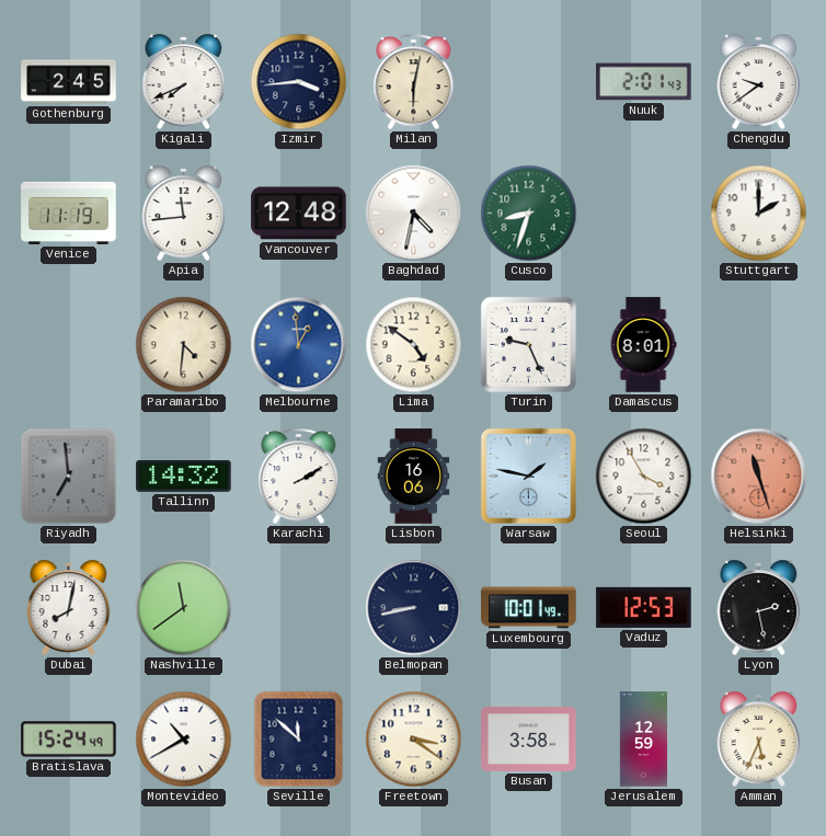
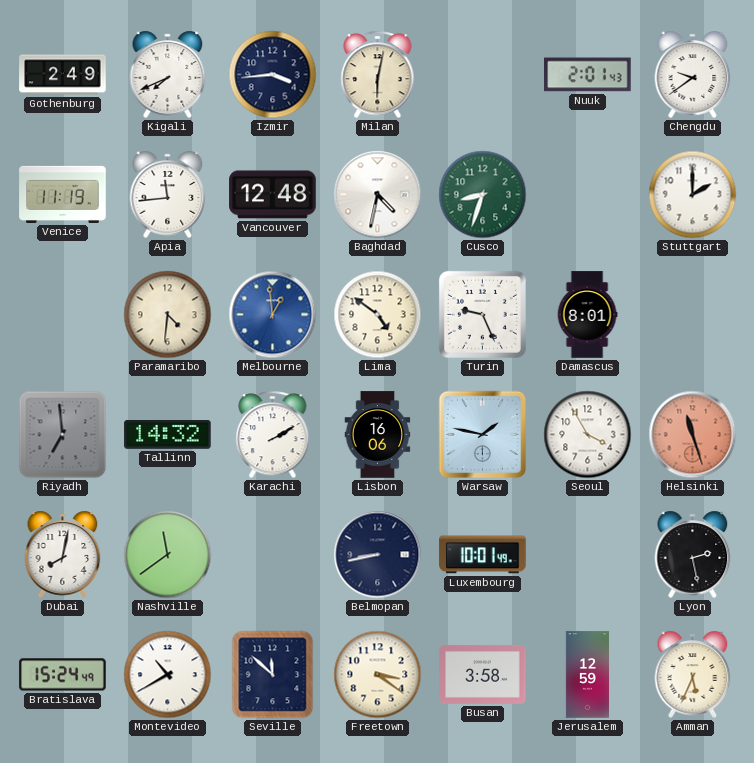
Gothenburg: 2:45 -> 2:49 (63, 75)
Vaduz: 12:53 -> none (644, 607)
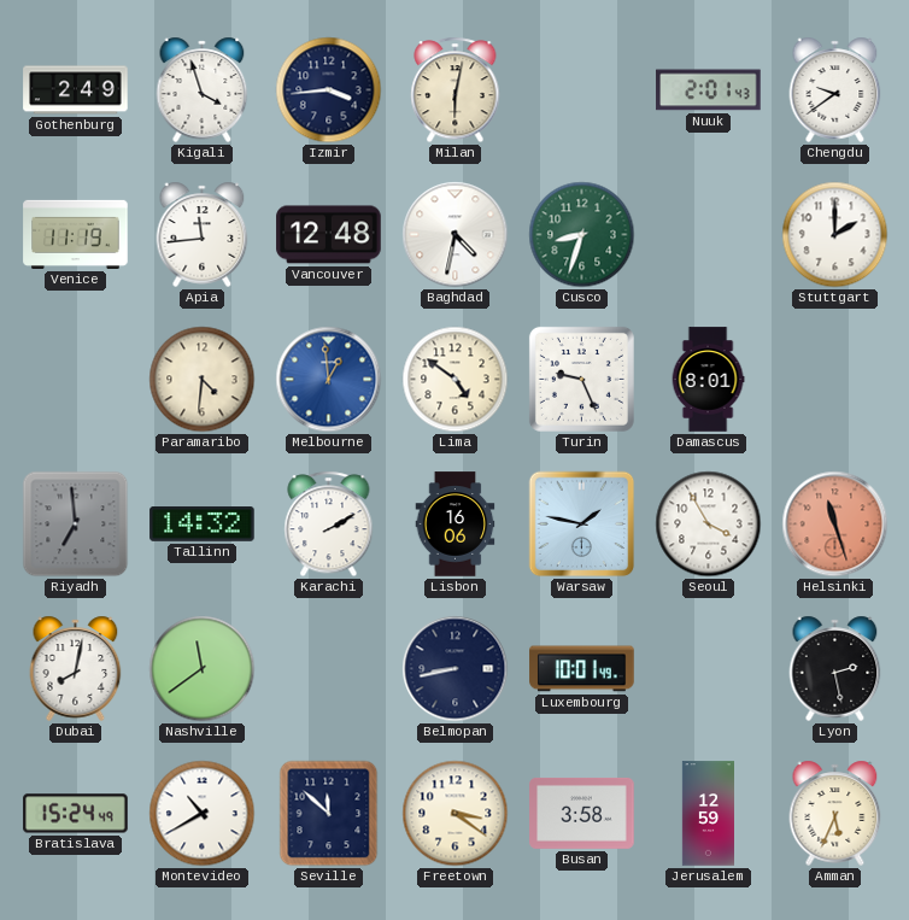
Kigali: 7:41 -> 3:57 (203, 89)
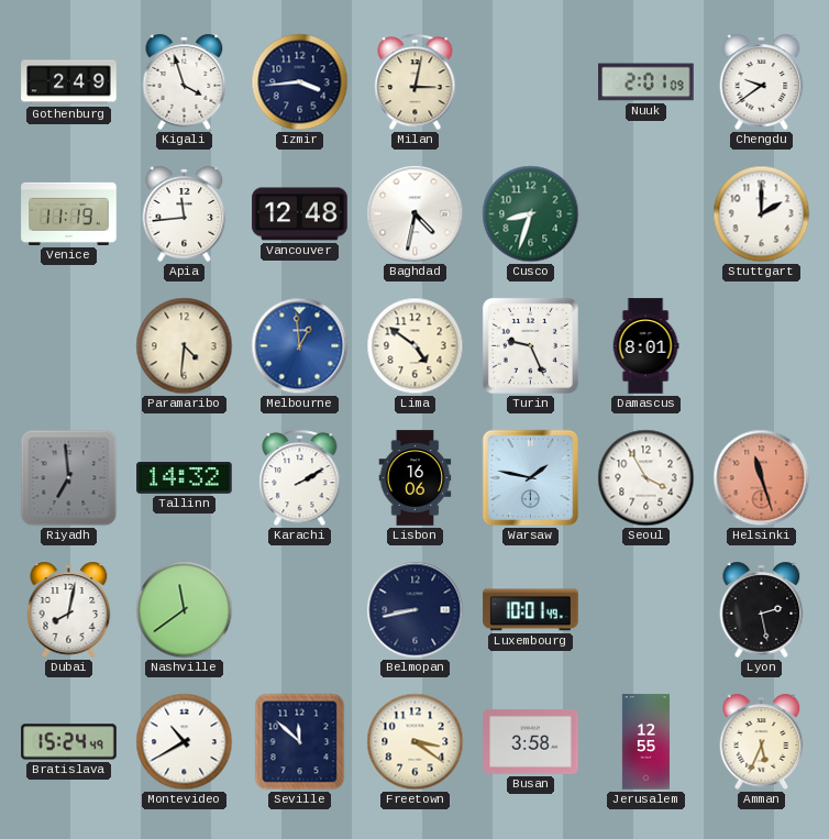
Milan: 6:02 -> 3:02 (416, 82)
Nuuk: 2:01:43 -> 2:01:09 (646, 82)
Jerusalem: 12:59 -> 12:55 (645, 742)
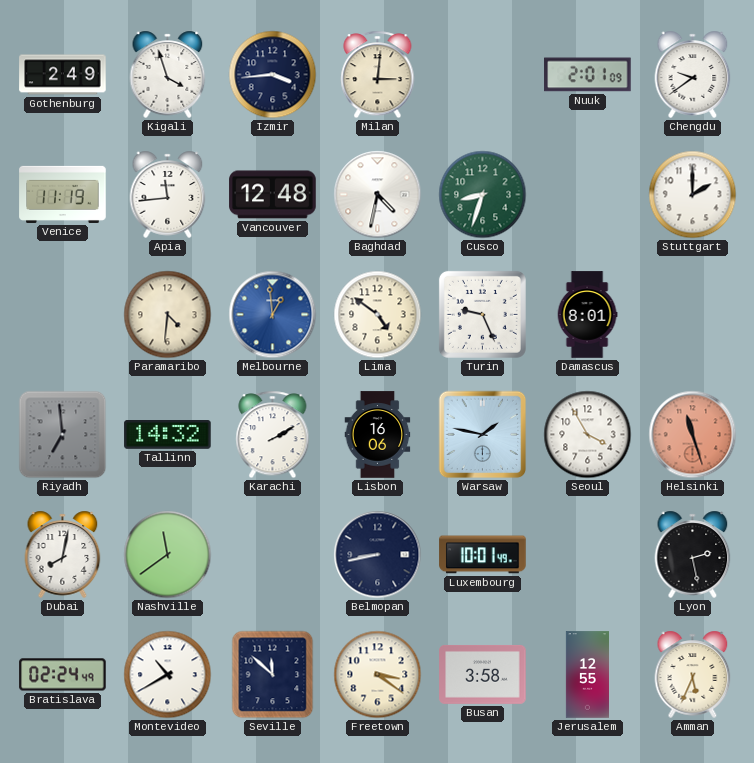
Milan: 3:02 -> 3:01 (378, 75)
Bratislava: 15:24 -> 02:24 (63, 675)
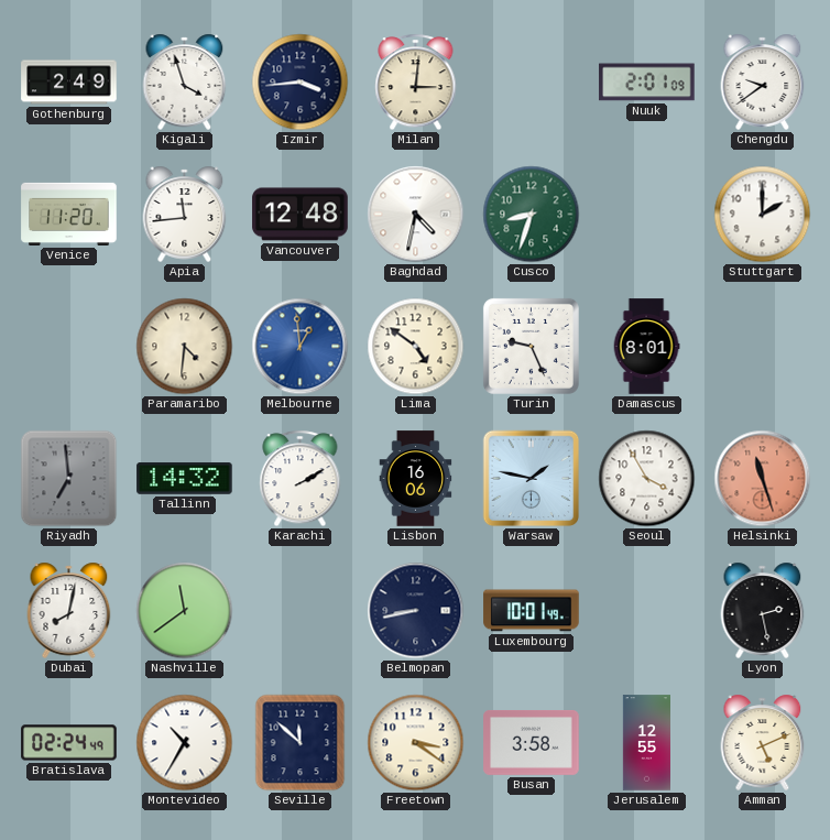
Venice: 11:19 -> 11:20 (69, 214)
Montevideo: 10:40 -> 10:35 (185, 743)
Amman: 5:34 -> 5:11 (763, 742)
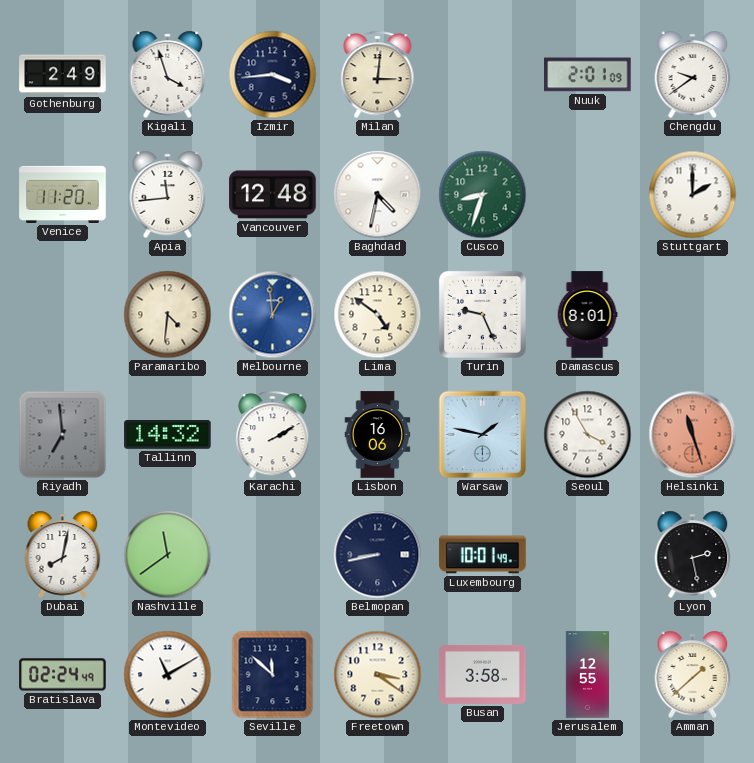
Montevideo: 10:35 -> 11:10 (168, 675)
Amman: 5:11 -> 1:38 (693, 674)
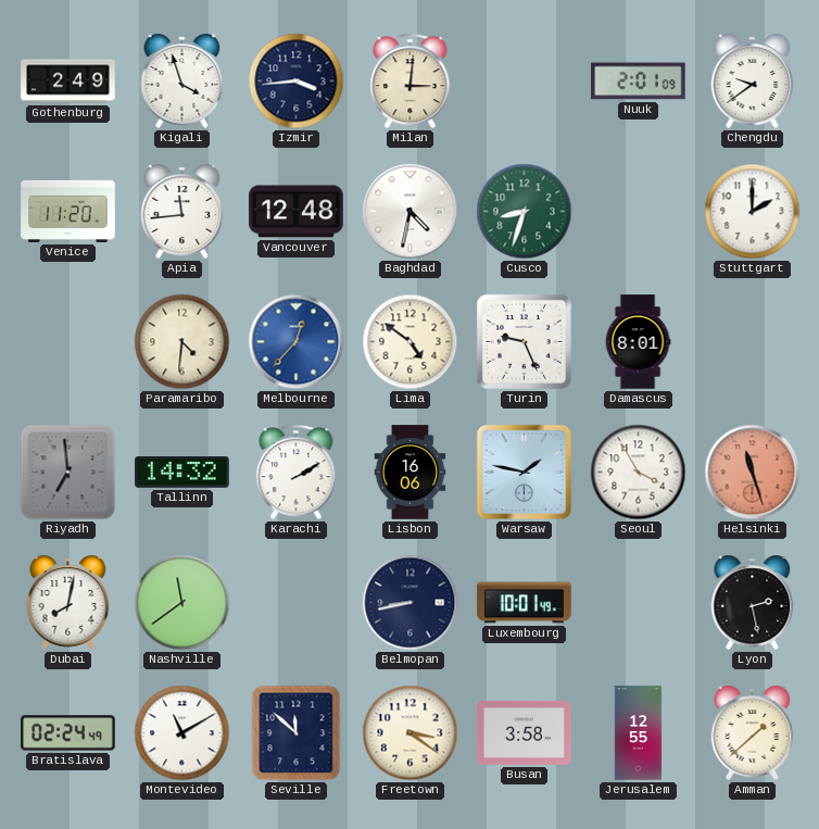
Melbourne: 12:59 -> 12:37 (297, 342)
